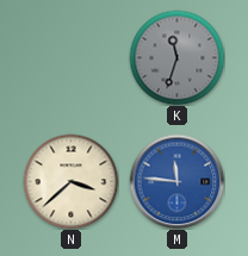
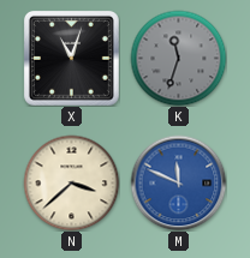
X: none -> 11:03 (71, 58)
M: 11:46 -> 11:49 (178, 182)
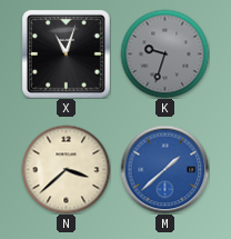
K: 11:33 -> 9:33 (164, 53)
M: 11:49 -> 1:38 (164, 169)
